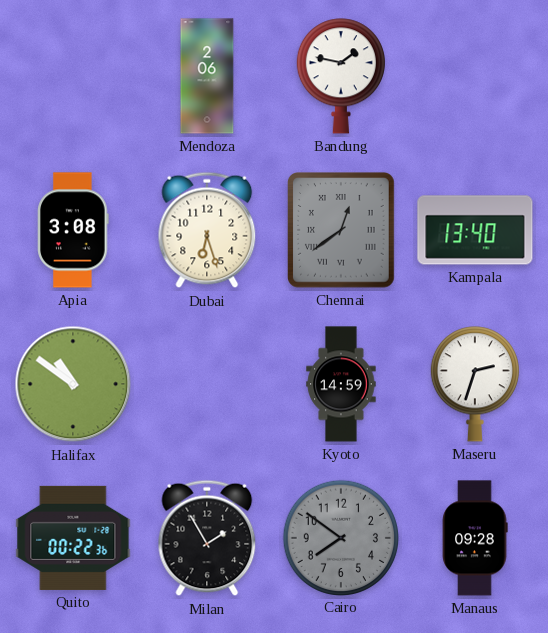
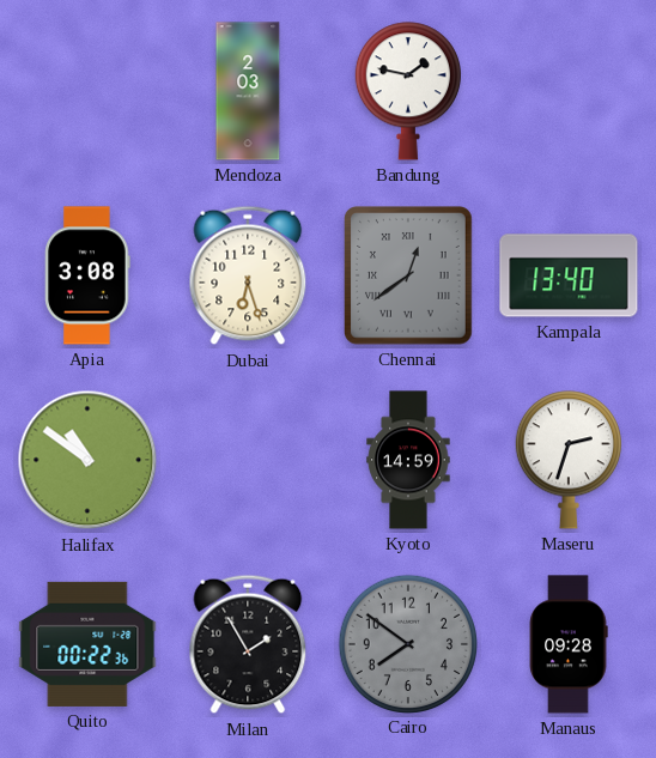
Mendoza: 2:06 -> 2:03 (248, 91)
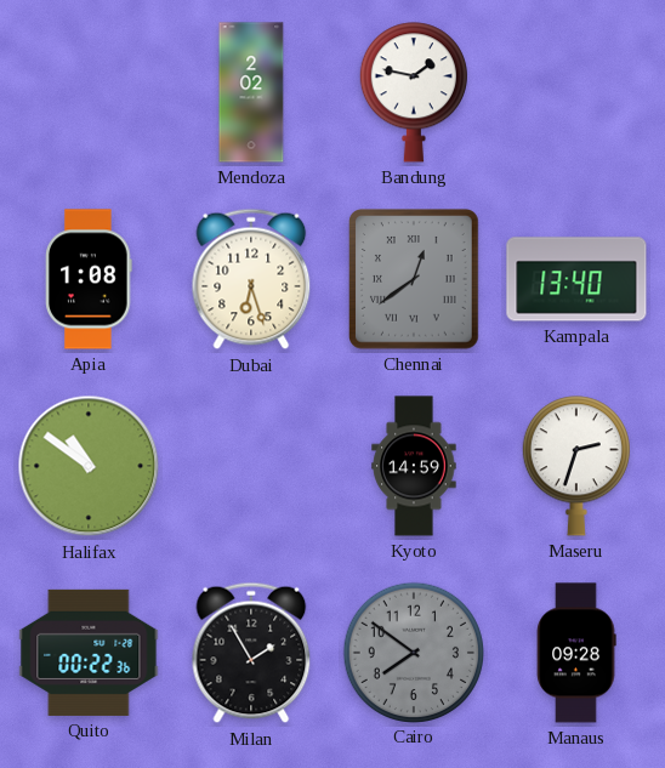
Mendoza: 2:03 -> 2:02 (251, 92)
Apia: 3:08 -> 1:08 (89, 279)
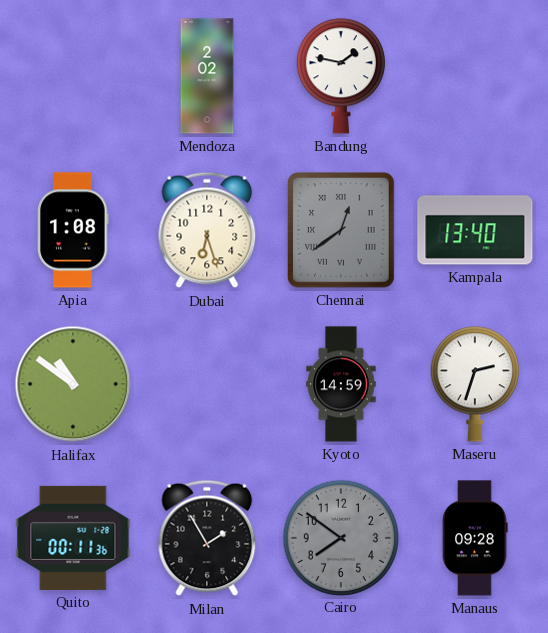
Quito: 00:22 -> 00:11 (73, 538)
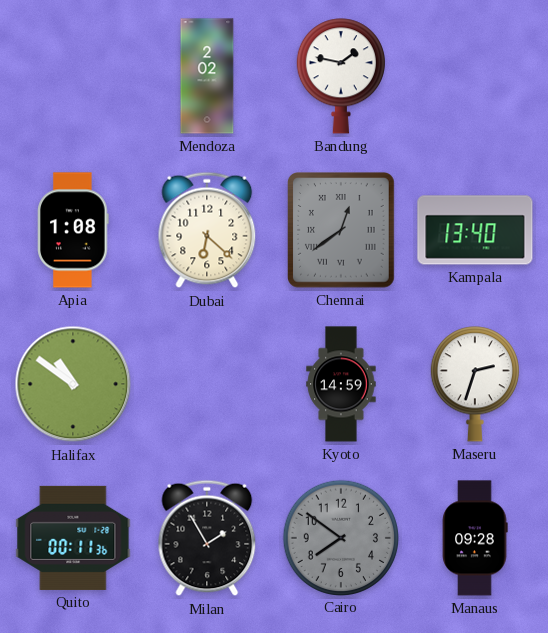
Dubai: 6:27 -> 6:22 (207, 230)
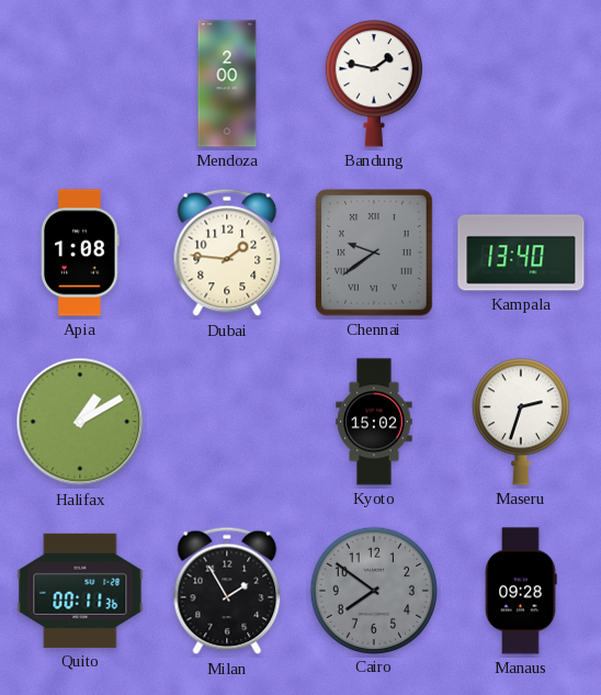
Mendoza: 2:02 -> 2:00 (227, 83)
Dubai: 6:22 -> 1:46 (227, 253)
Chennai: 12:39 -> 9:39 (375, 254)
Halifax: 10:51 -> 1:10 (80, 422)
Kyoto: 14:59 -> 15:02 (374, 422)
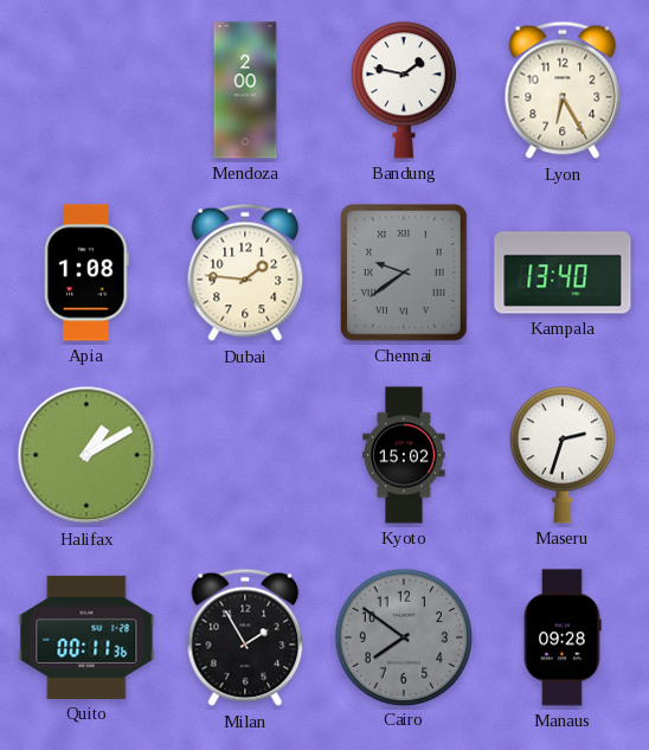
Lyon: none -> 6:25 (563, 90)
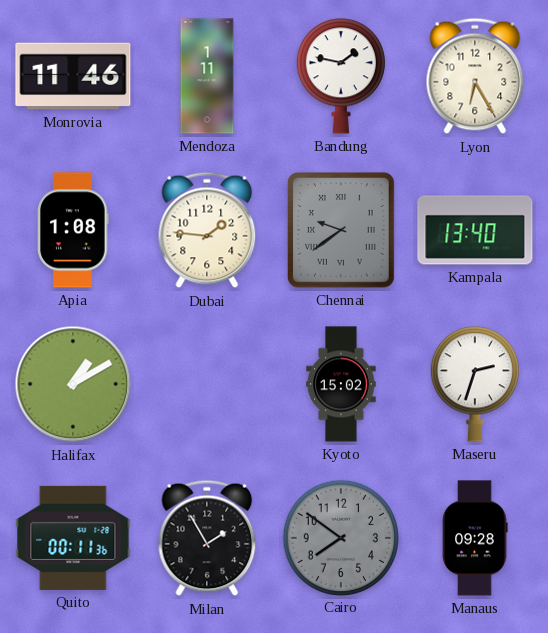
Monrovia: none -> 11:46 (73, 76)
Mendoza: 2:00 -> 1:11 (207, 76)
